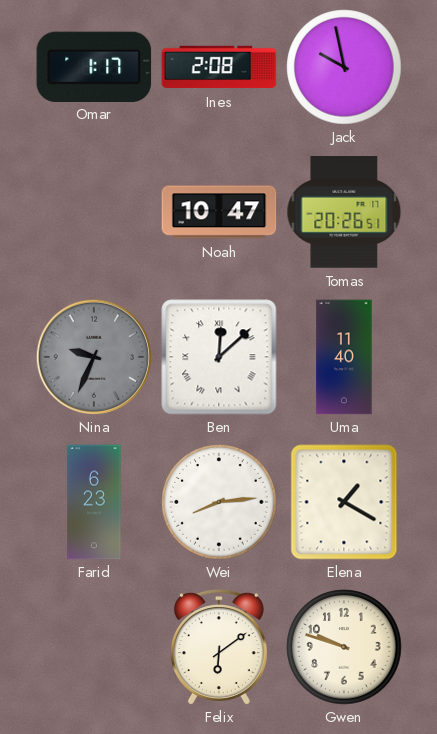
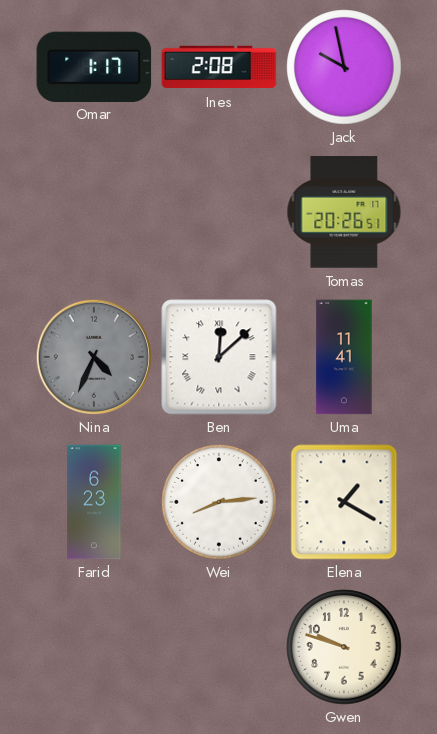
Noah: 10:47 -> none (219, 212)
Nina: 9:34 -> 4:34 (94, 357)
Uma: 11:40 -> 11:41 (344, 357)
Felix: 6:09 -> none (219, 647)
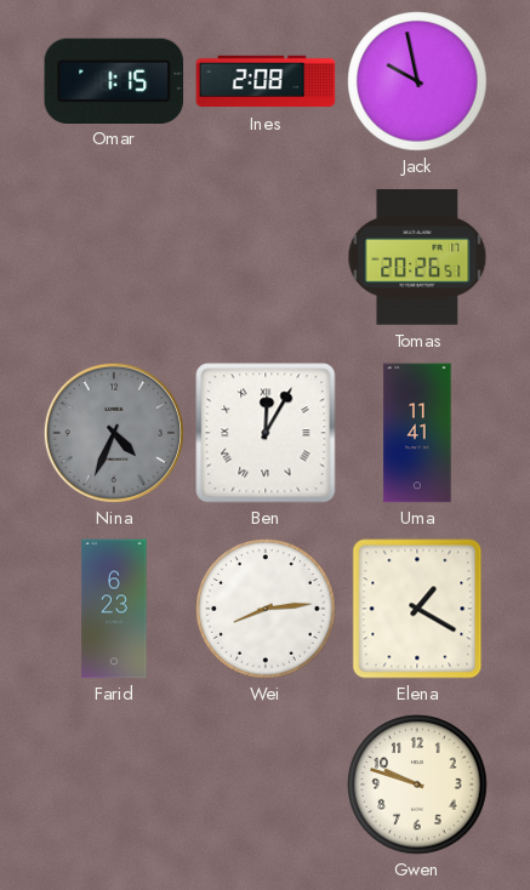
Omar: 1:17 -> 1:15 (114, 80)
Ben: 12:08 -> 12:05 (266, 433)
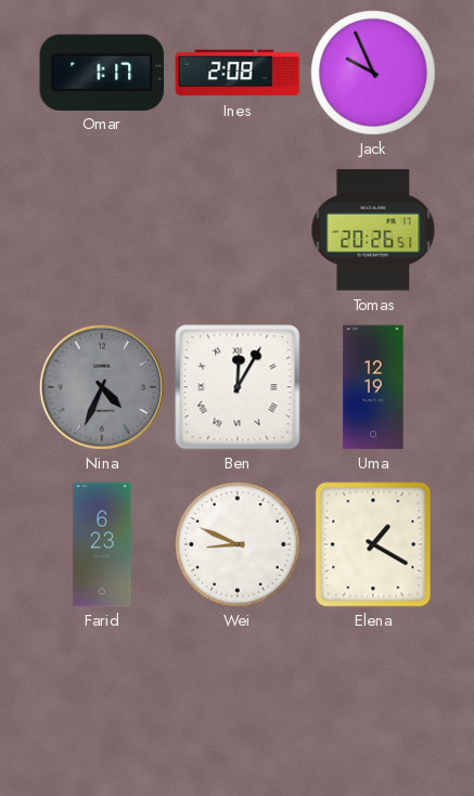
Omar: 1:15 -> 1:17 (102, 72)
Jack: 9:58 -> 9:56 (373, 73)
Uma: 11:41 -> 12:19 (373, 387)
Wei: 8:14 -> 8:49 (238, 544)
Gwen: 9:48 -> none (417, 785)
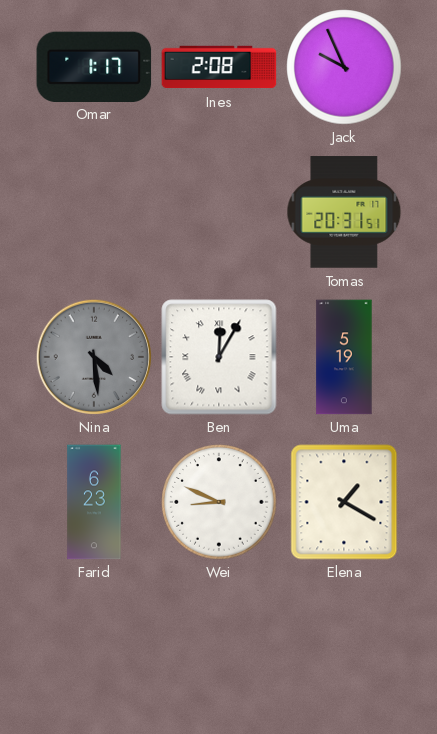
Tomas: 20:26 -> 20:31 (344, 212)
Nina: 4:34 -> 4:29 (94, 357)
Uma: 12:19 -> 5:19 (344, 357)
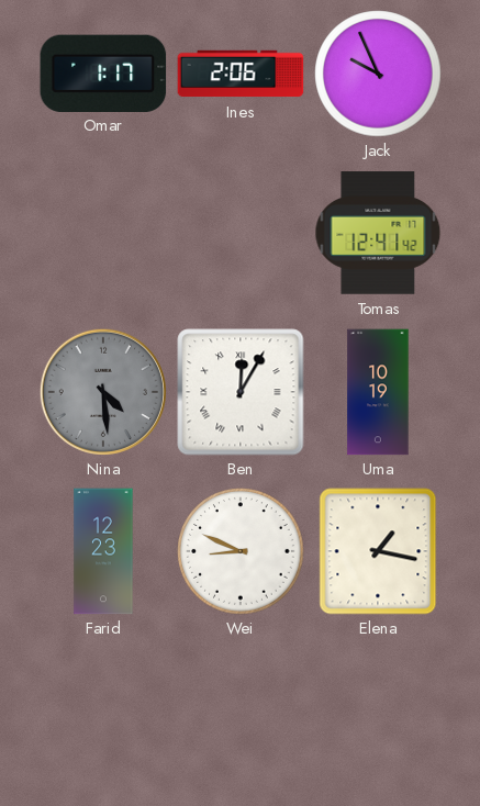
Ines: 2:08 -> 2:06 (241, 74)
Tomas: 20:31 -> 12:41 (378, 233)
Uma: 5:19 -> 10:19 (378, 392)
Farid: 6:23 -> 12:23 (103, 551)
Elena: 1:20 -> 1:17 (378, 551)
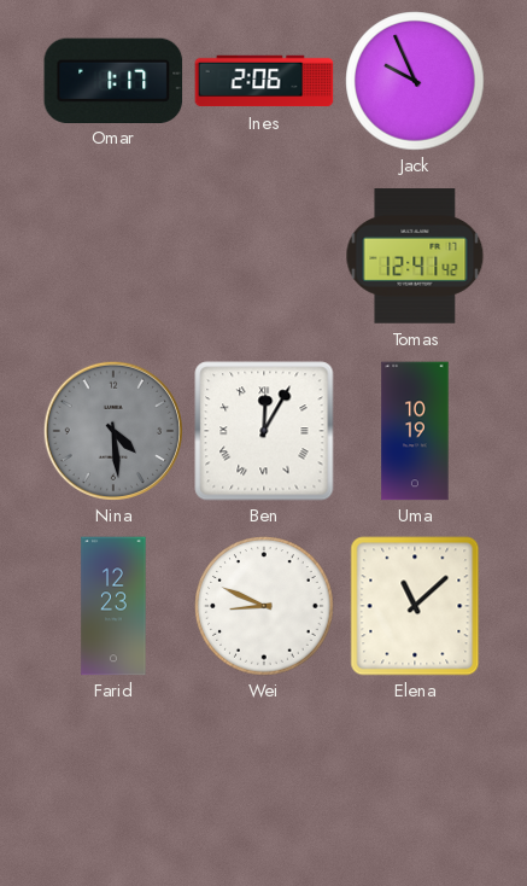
Elena: 1:17 -> 11:08 (415, 606)
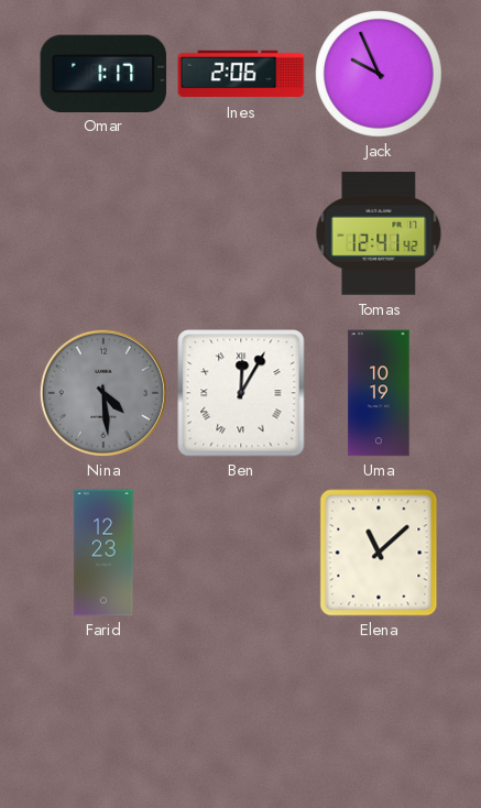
Wei: 8:49 -> none (264, 606)
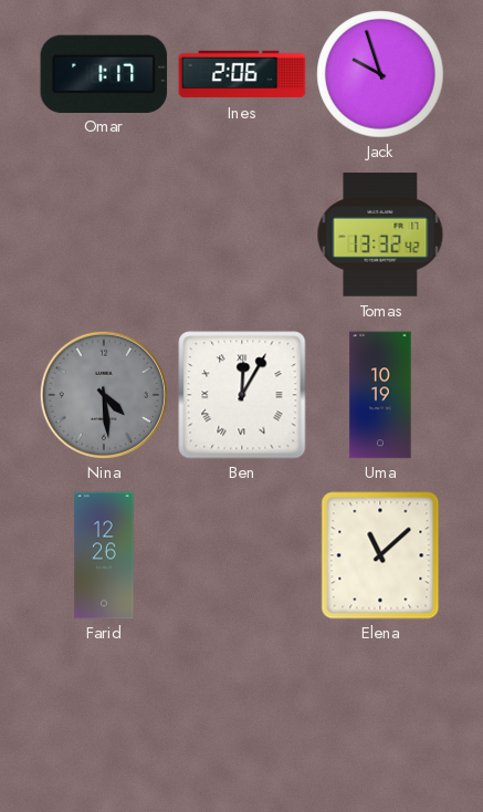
Jack: 9:56 -> 9:57 (380, 74)
Tomas: 12:41 -> 13:32 (380, 235)
Farid: 12:23 -> 12:26 (104, 555)
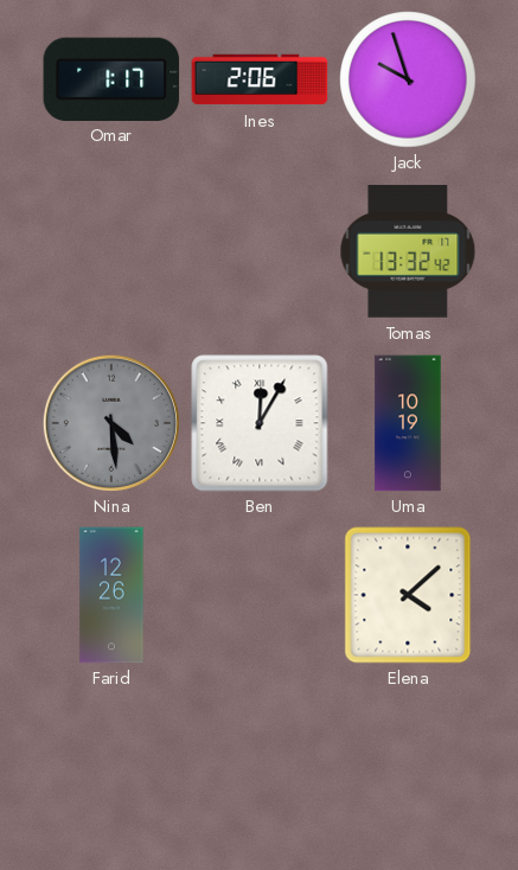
Elena: 11:08 -> 4:08 (408, 595)
